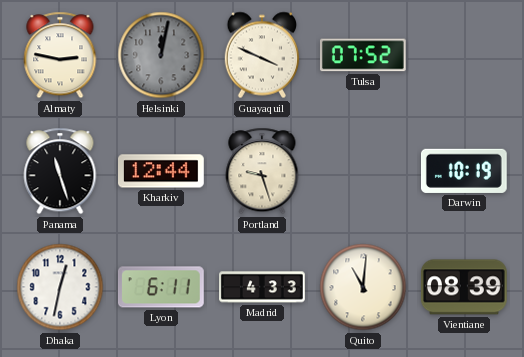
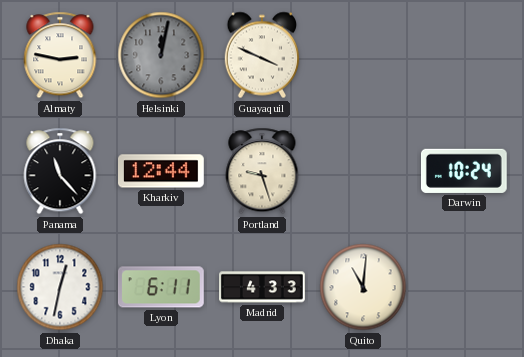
Tulsa: 07:52 -> none (363, 55)
Panama: 11:27 -> 11:23 (60, 171)
Darwin: 10:19 -> 10:24 (464, 171)
Vientiane: 08:39 -> none (464, 287)
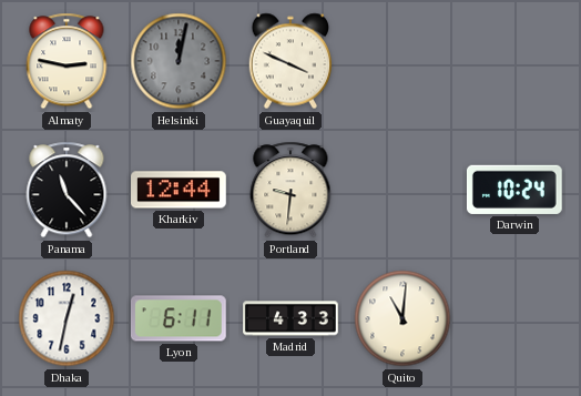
Portland: 9:27 -> 9:31 (290, 190)
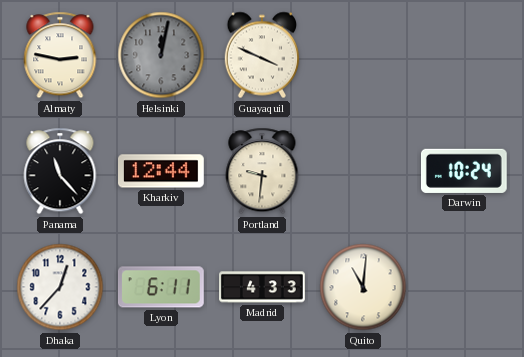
Dhaka: 12:32 -> 12:37 (60, 287)
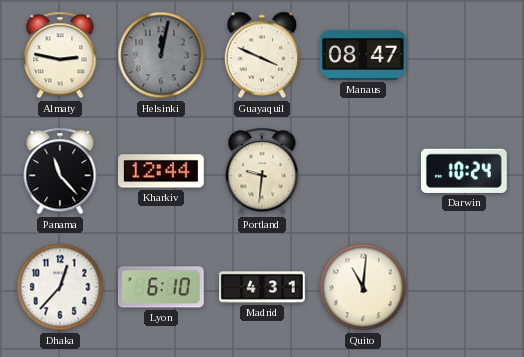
Manaus: none -> 08:47 (364, 55)
Lyon: 6:11 -> 6:10 (161, 287)
Madrid: 4:33 -> 4:31 (263, 287)
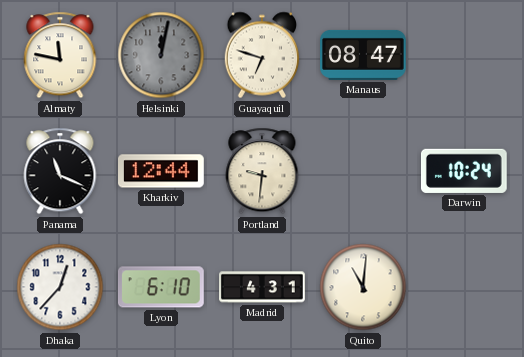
Almaty: 2:47 -> 11:47 (60, 55)
Guayaquil: 3:49 -> 6:48 (261, 55)
Panama: 11:23 -> 11:19 (60, 171)
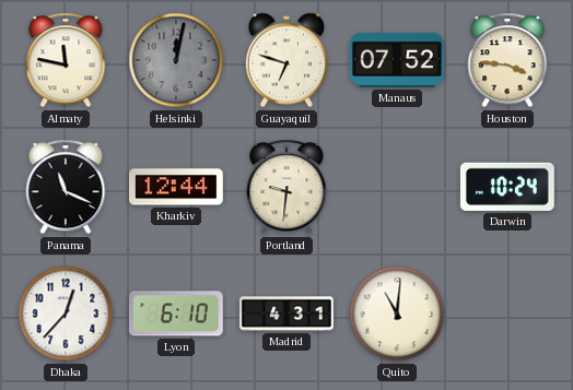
Manaus: 08:47 -> 07:52 (398, 60)
Houston: none -> 3:46 (507, 60)
